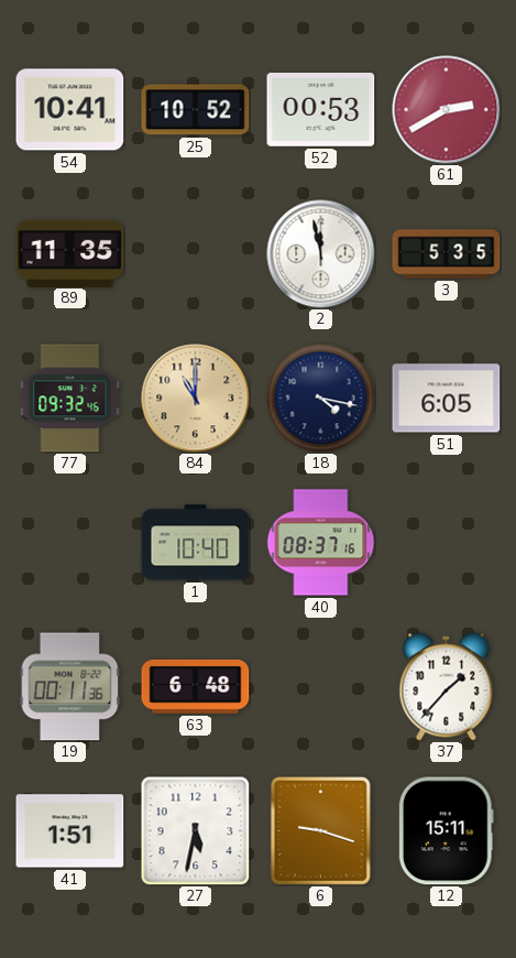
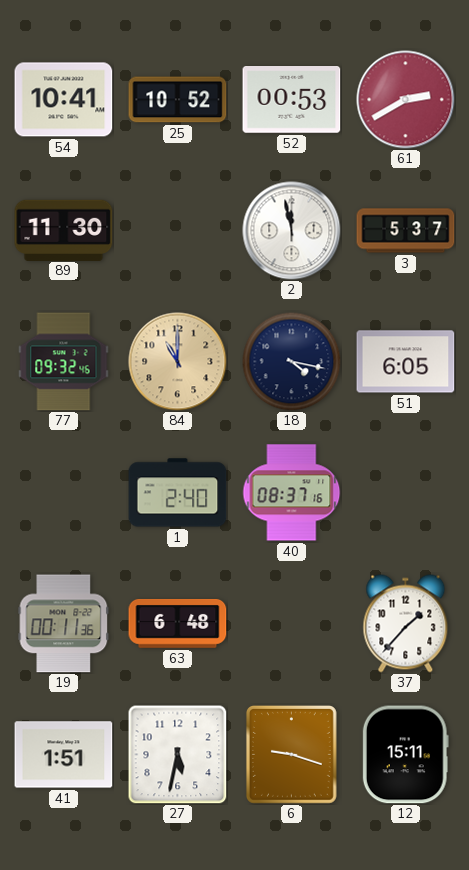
89: 11:35 -> 11:30 (64, 230)
3: 5:35 -> 5:37 (406, 231)
1: 10:40 -> 2:40 (178, 493)
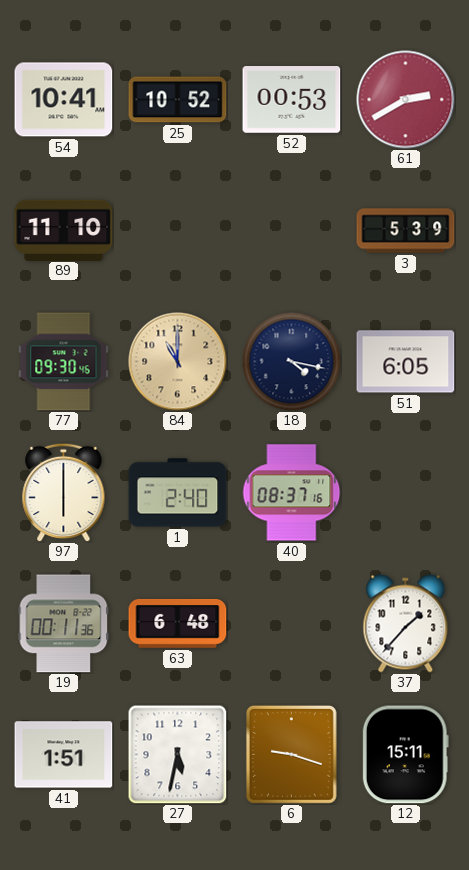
89: 11:30 -> 11:10 (64, 230)
2: 11:58 -> none (292, 231)
3: 5:37 -> 5:39 (406, 231)
77: 09:32 -> 09:30 (64, 362)
97: none -> 6:00 (64, 492)
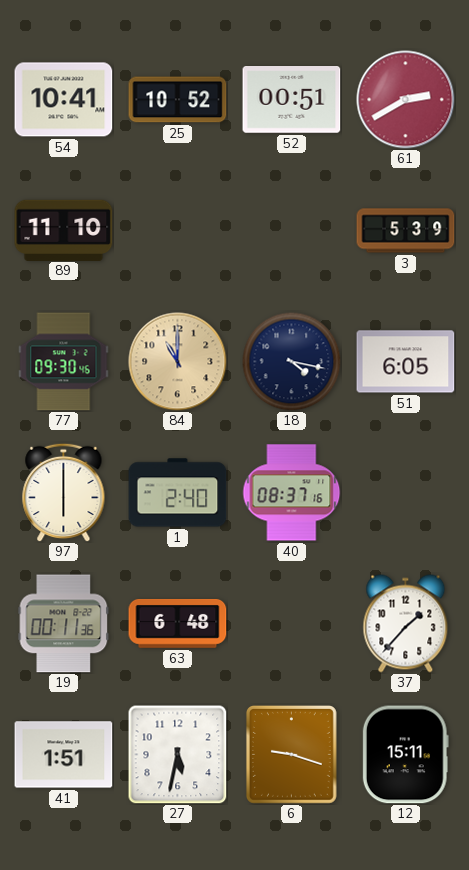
52: 00:53 -> 00:51 (292, 100)
